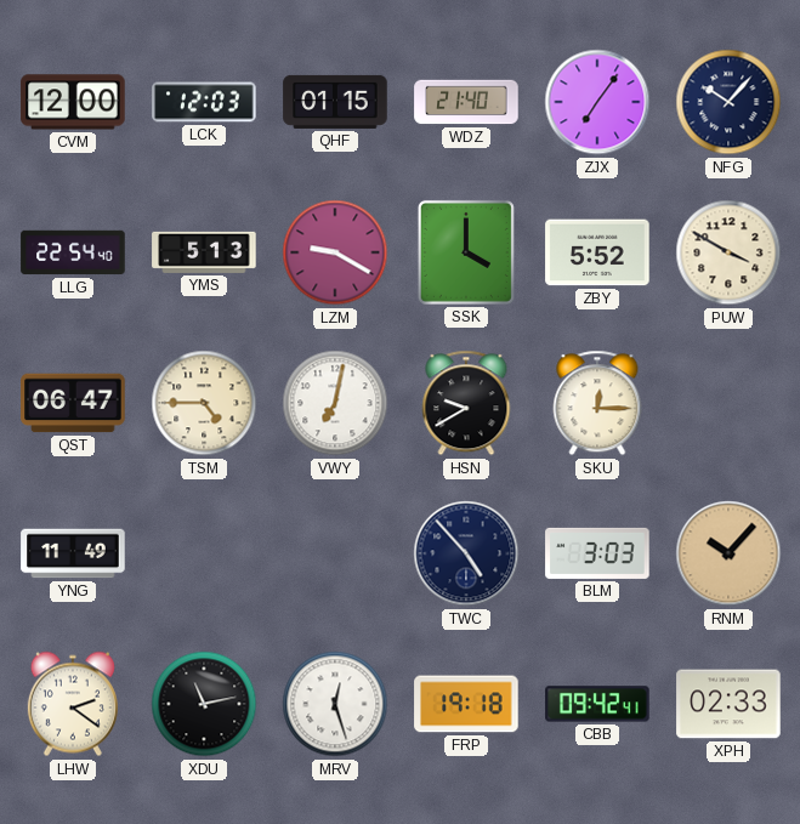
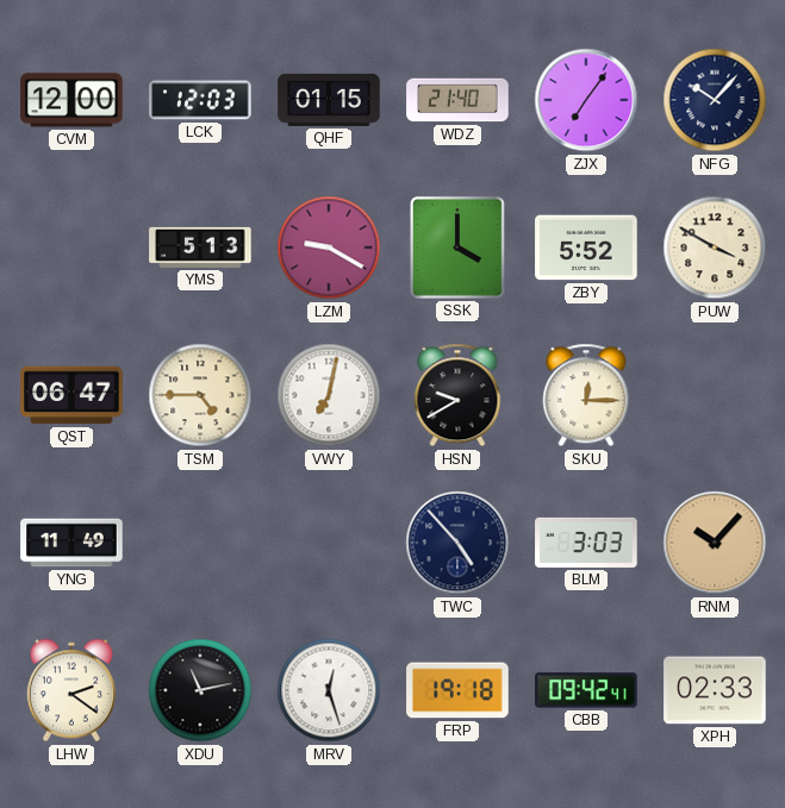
LLG: 22:54 -> none (73, 252)
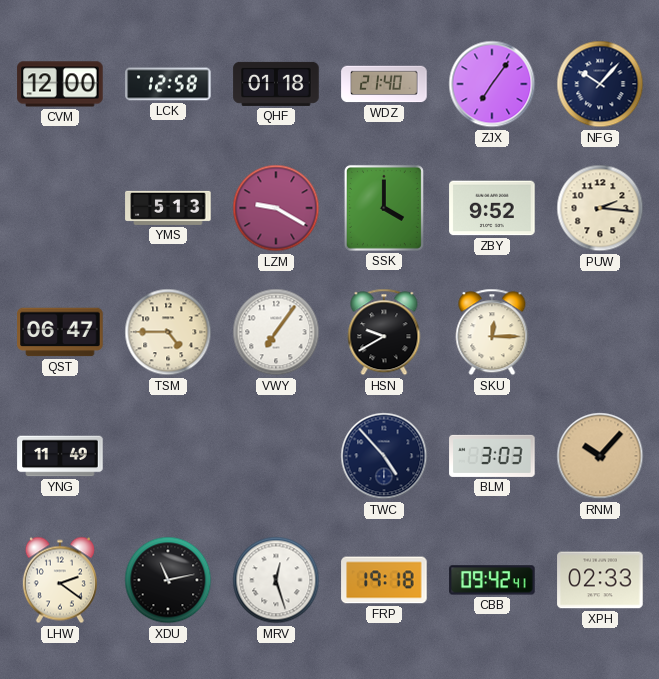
LCK: 12:03 -> 12:58 (168, 84)
QHF: 01:15 -> 01:18 (276, 84)
ZBY: 5:52 -> 9:52 (492, 208)
PUW: 3:50 -> 2:16 (600, 208)
VWY: 7:02 -> 7:06 (276, 332)
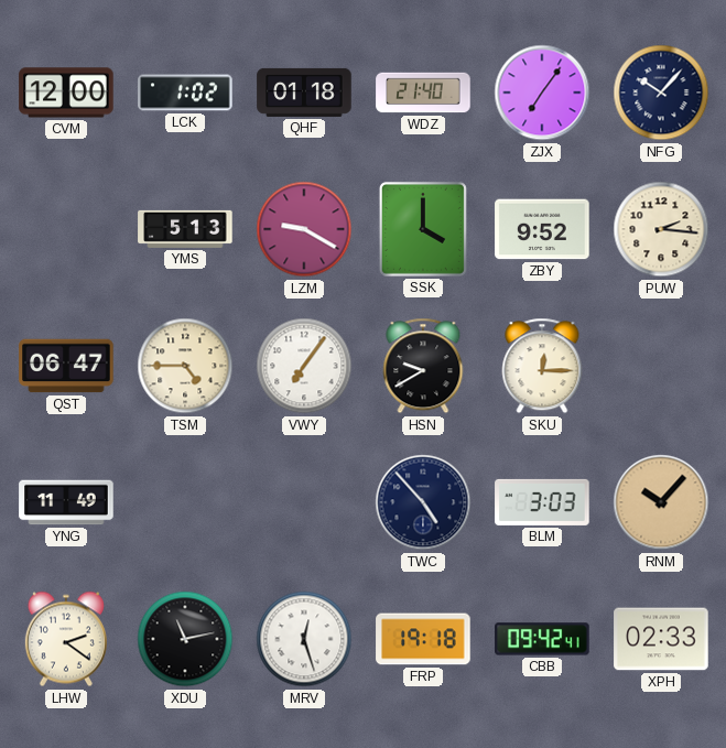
LCK: 12:58 -> 1:02 (185, 93)
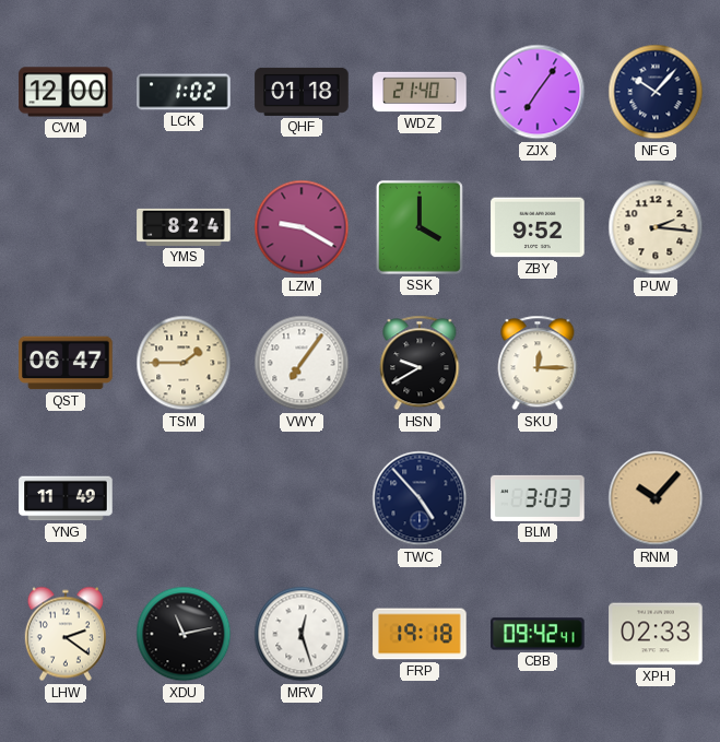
YMS: 5:13 -> 8:24 (184, 227)
TSM: 4:45 -> 1:45 (184, 363)
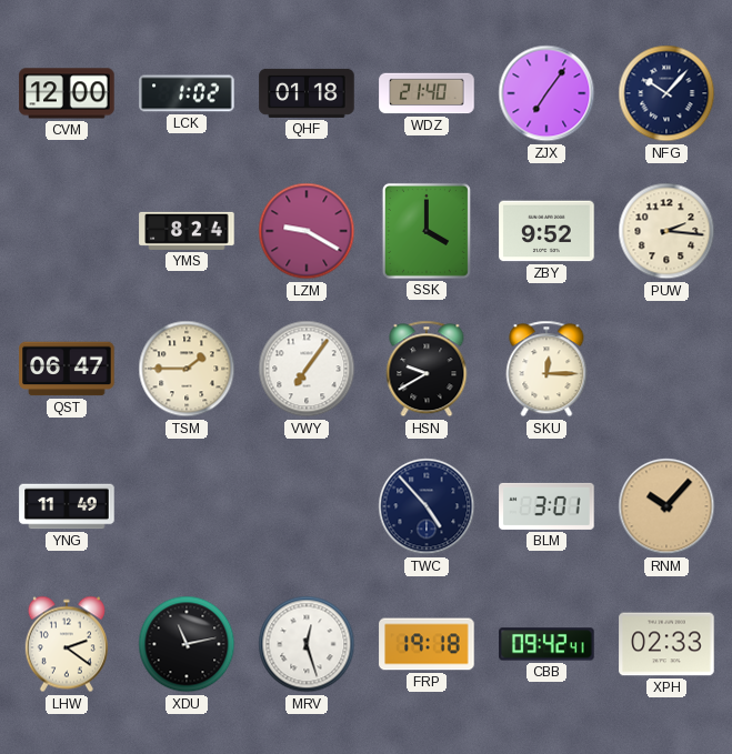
BLM: 3:03 -> 3:01 (547, 506)
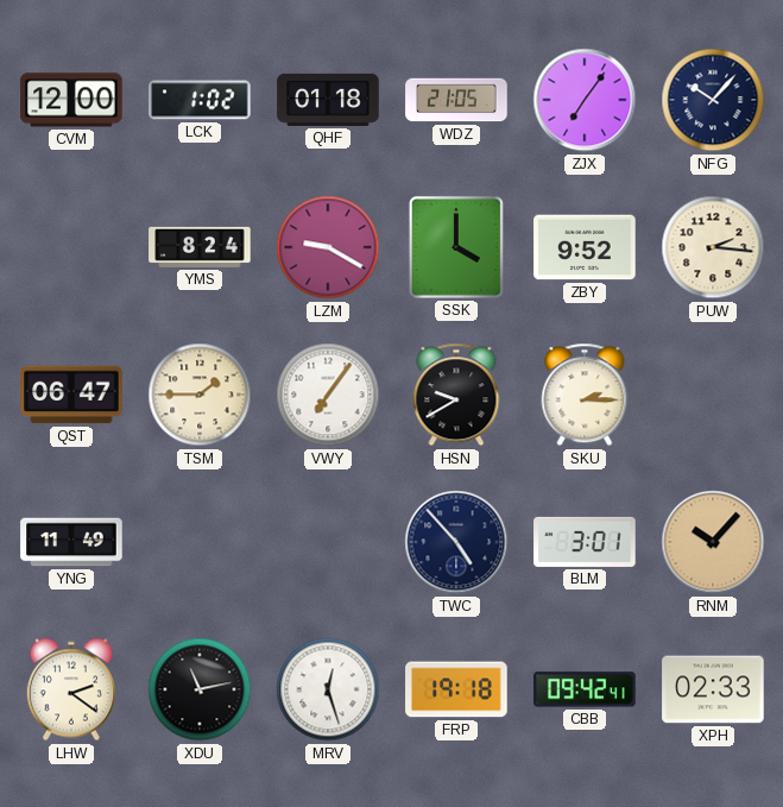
WDZ: 21:40 -> 21:05 (456, 100)
SKU: 12:15 -> 2:15 (585, 395)
